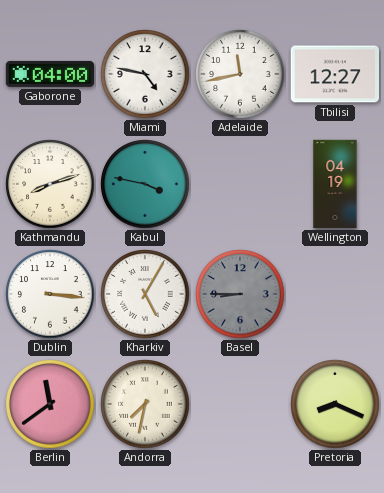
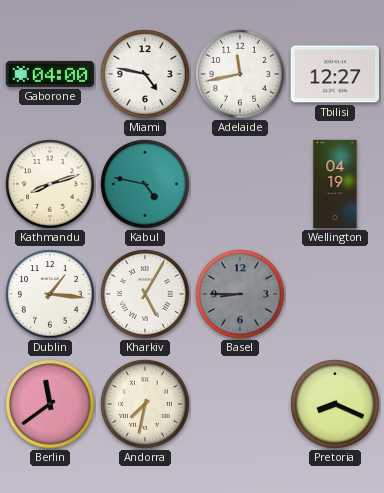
Kabul: 3:47 -> 4:47 (145, 184)
Dublin: 3:16 -> 1:16 (50, 294)
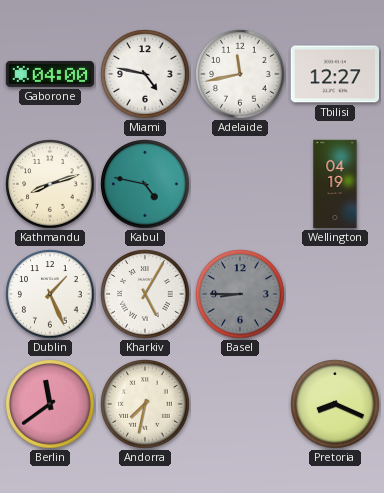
Dublin: 1:16 -> 1:26 (50, 294)
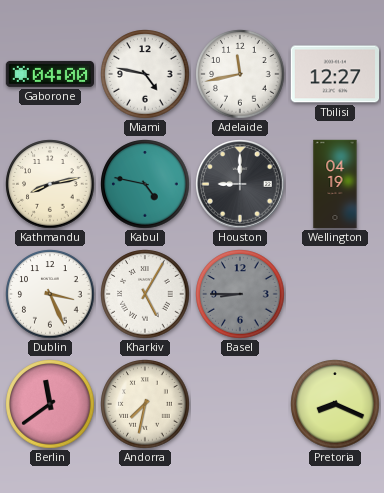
Kathmandu: 8:12 -> 8:13 (50, 184)
Houston: none -> 9:00 (240, 184)
Dublin: 1:26 -> 3:26 (50, 294)
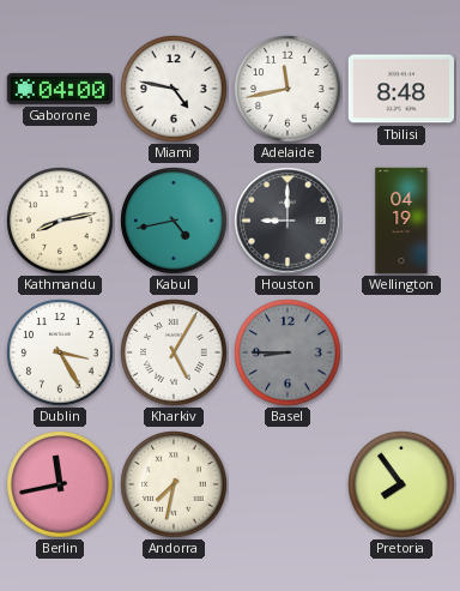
Tbilisi: 12:27 -> 8:48 (400, 89)
Kabul: 4:47 -> 4:43 (174, 221)
Dublin: 3:26 -> 3:25 (60, 352)
Berlin: 11:39 -> 11:43 (60, 484)
Pretoria: 8:19 -> 7:54 (401, 484)
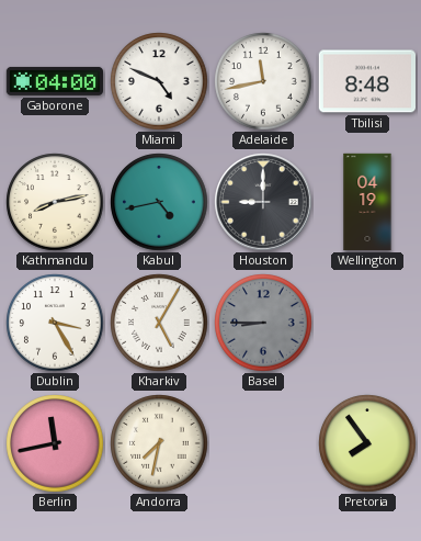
Miami: 4:47 -> 4:49 (159, 81)
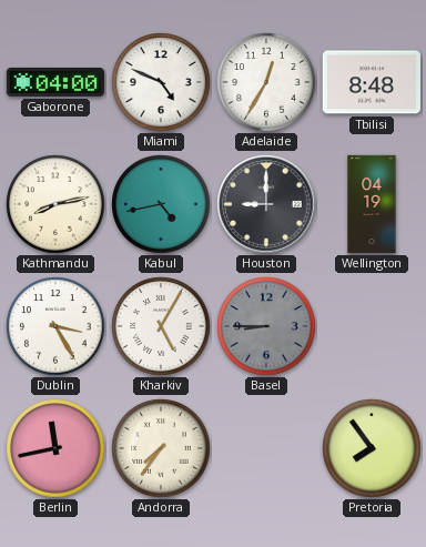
Adelaide: 11:43 -> 12:35 (266, 82)
Andorra: 7:32 -> 7:36 (161, 448)
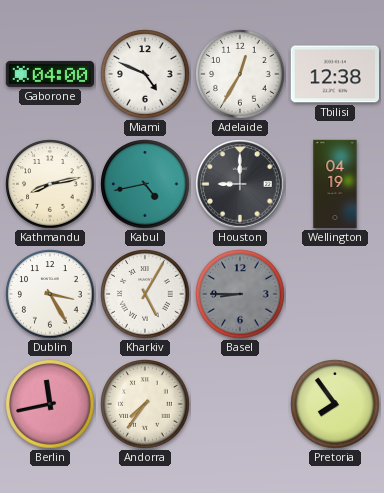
Tbilisi: 8:48 -> 12:38 (334, 74)
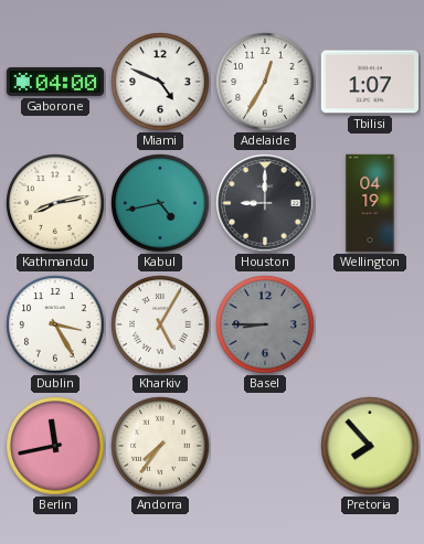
Tbilisi: 12:38 -> 1:07 (369, 82)
Pretoria: 7:54 -> 7:53 (370, 446)
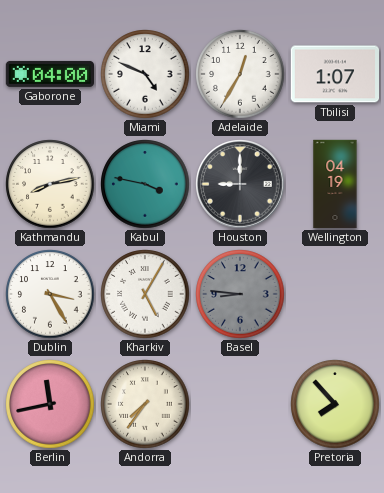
Kabul: 4:43 -> 3:47 (145, 184)
Basel: 8:45 -> 8:46 (240, 294)
